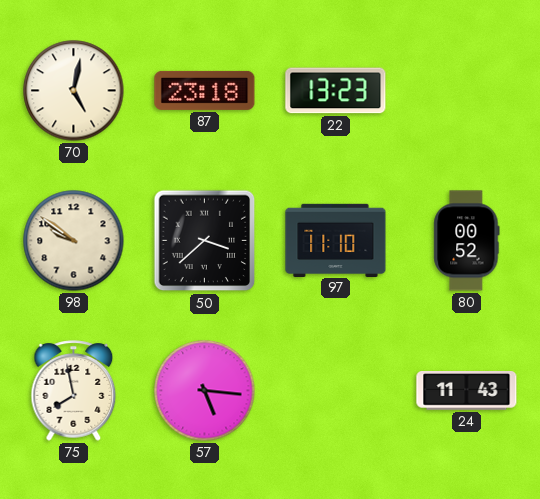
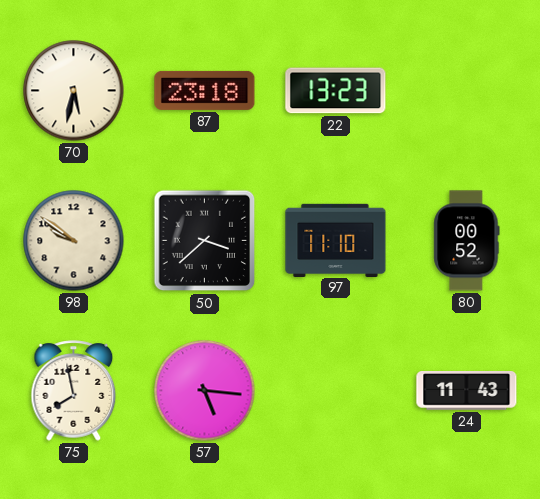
70: 5:02 -> 5:32 (74, 91)
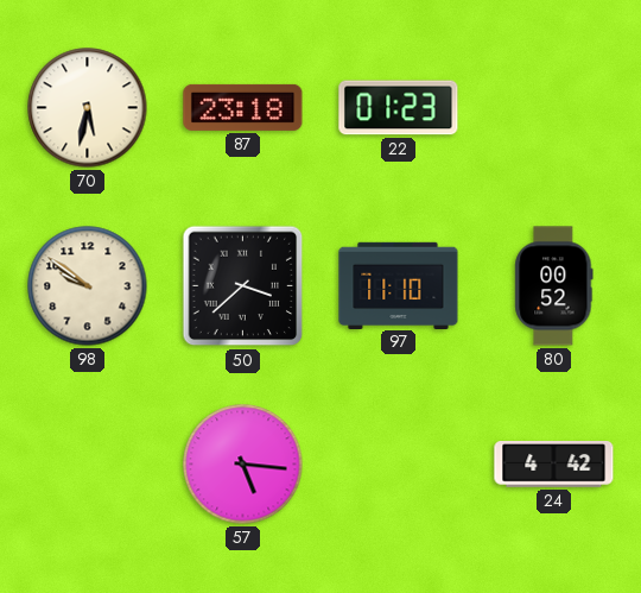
22: 13:23 -> 01:23 (399, 108)
75: 7:58 -> none (74, 391)
24: 11:43 -> 4:42 (554, 465)
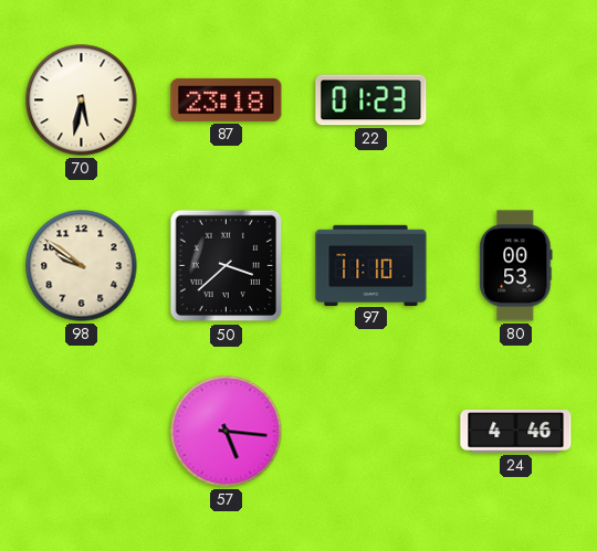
80: 00:52 -> 00:53 (516, 266)
24: 4:42 -> 4:46 (516, 432)
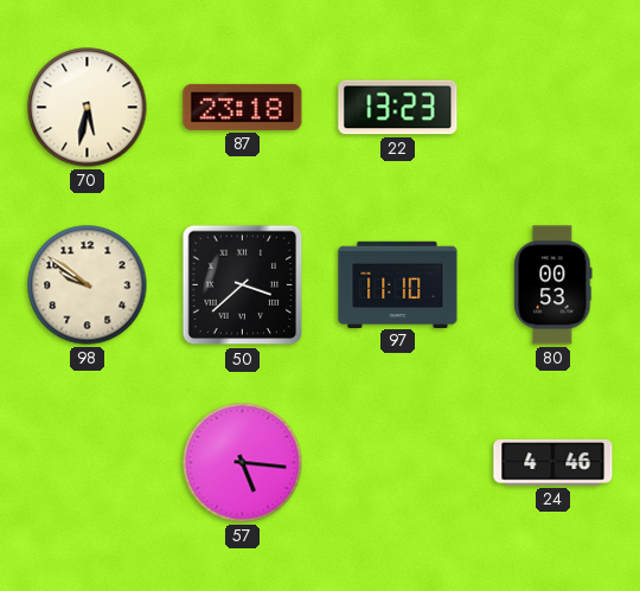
22: 01:23 -> 13:23 (398, 108)
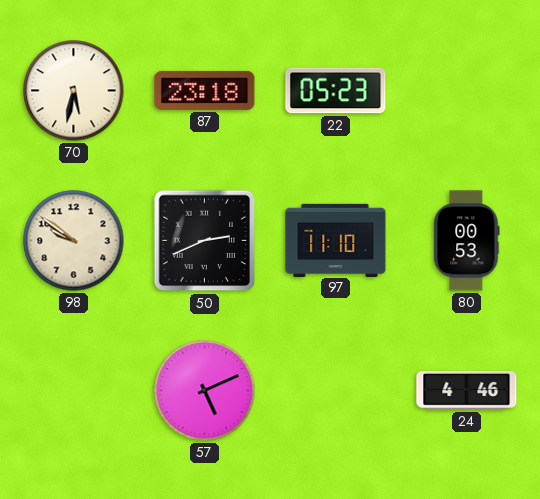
22: 13:23 -> 05:23 (336, 91)
50: 3:38 -> 2:41 (205, 241)
57: 5:16 -> 5:11 (205, 391)
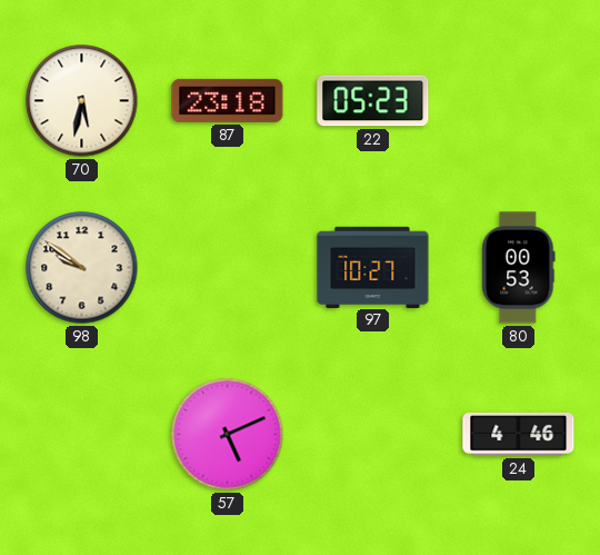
50: 2:41 -> none (205, 241)
97: 11:10 -> 10:27 (373, 267)
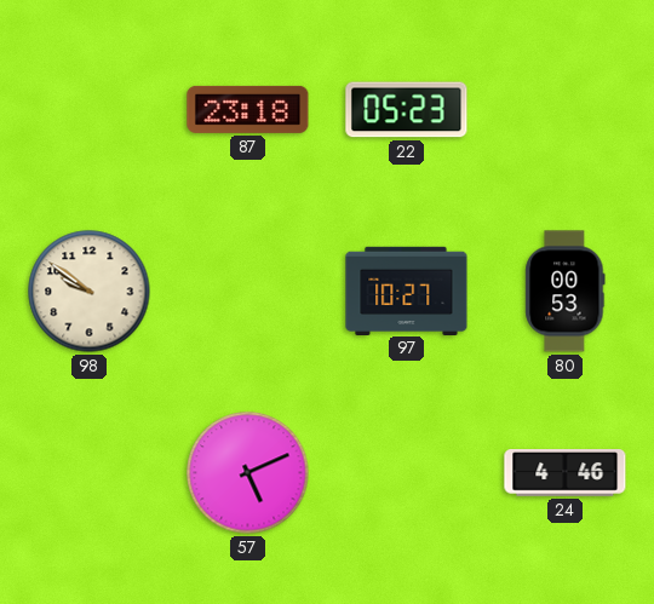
70: 5:32 -> none (82, 101)
